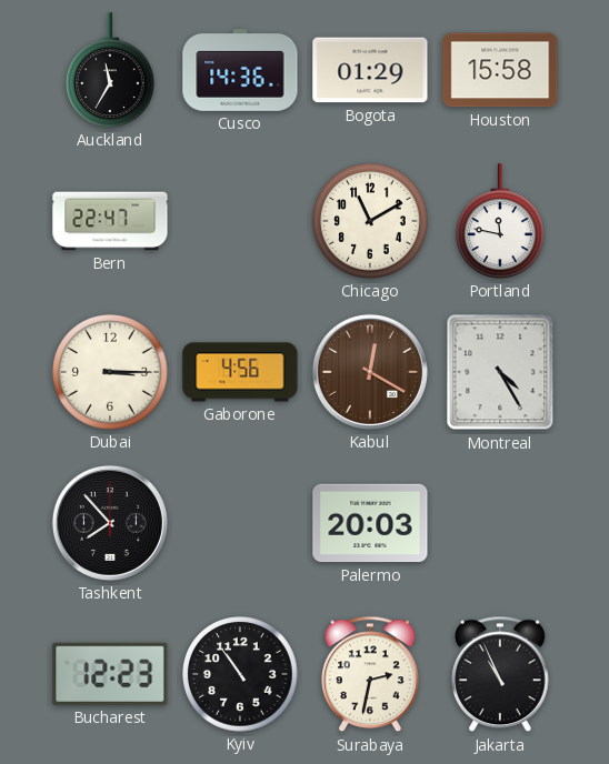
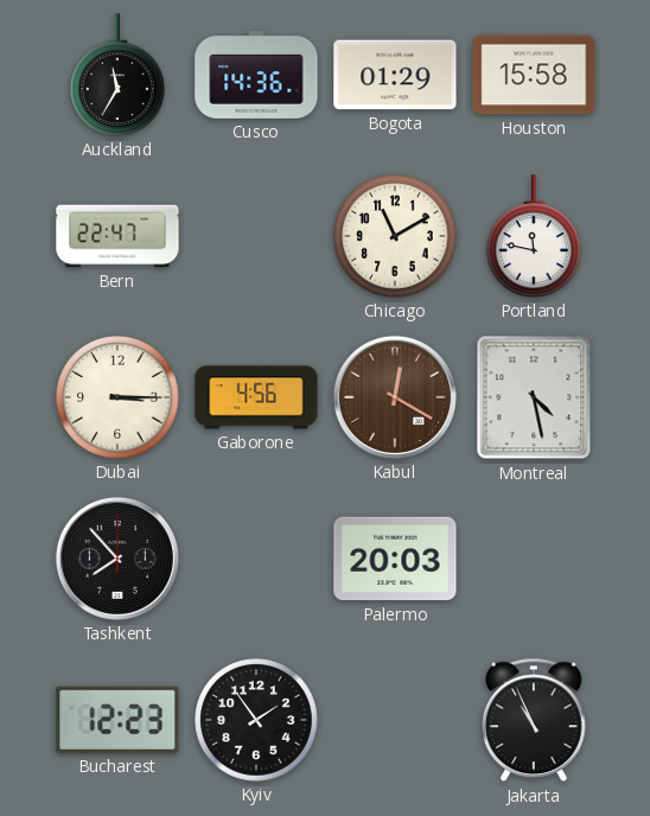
Montreal: 4:25 -> 4:28 (534, 397)
Kyiv: 10:54 -> 1:54 (256, 720)
Surabaya: 2:32 -> none (370, 674)
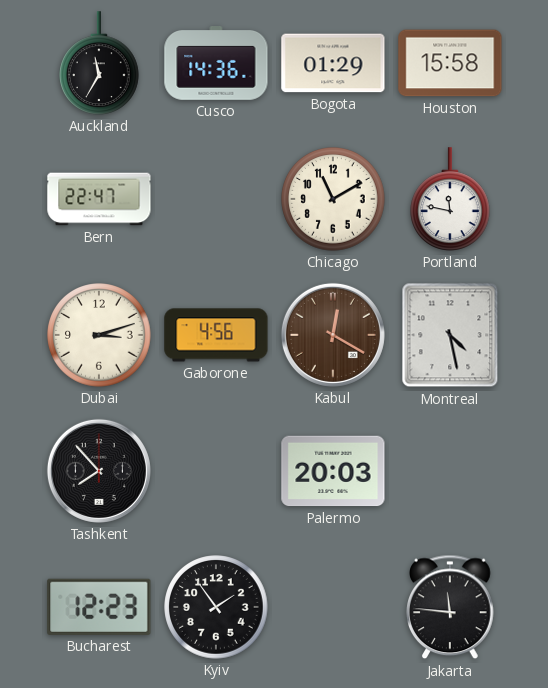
Dubai: 3:15 -> 3:12 (99, 335)
Jakarta: 10:56 -> 11:46 (450, 607)
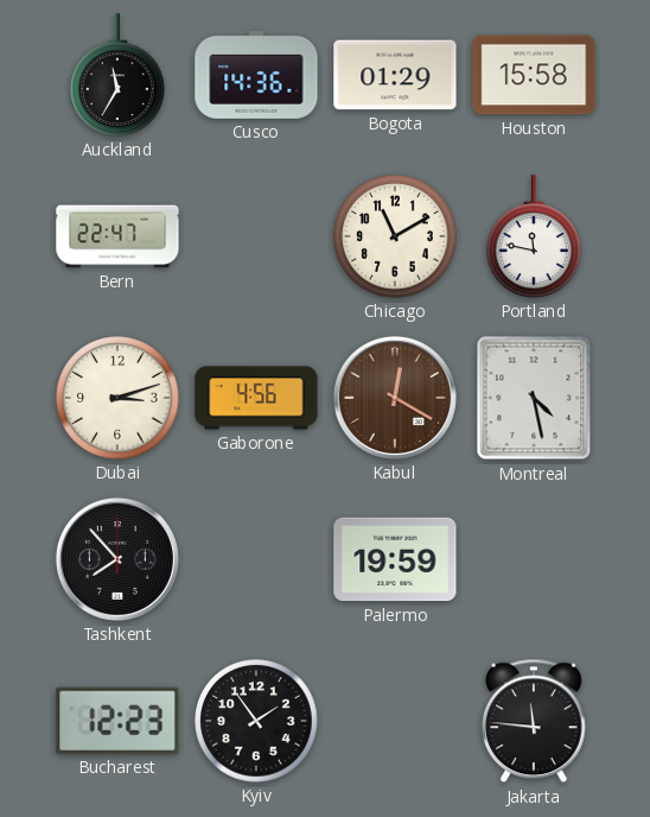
Palermo: 20:03 -> 19:59 (395, 559)
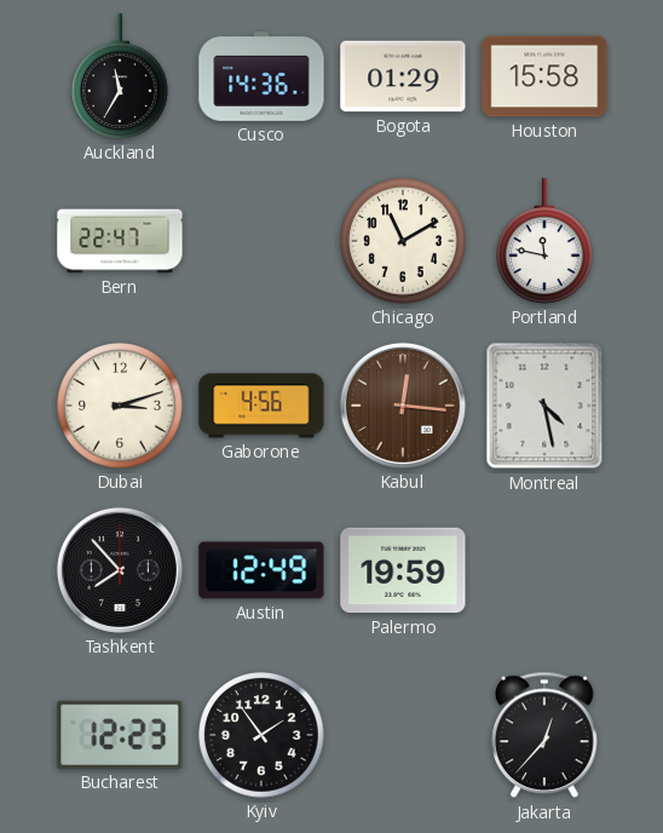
Kabul: 12:20 -> 12:16 (403, 406)
Austin: none -> 12:49 (261, 570)
Jakarta: 11:46 -> 12:37 (544, 735)
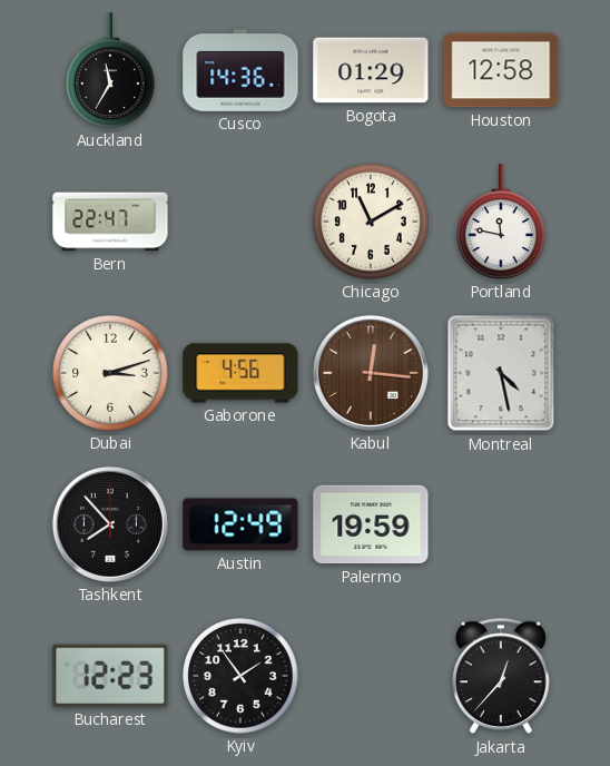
Houston: 15:58 -> 12:58 (501, 70)
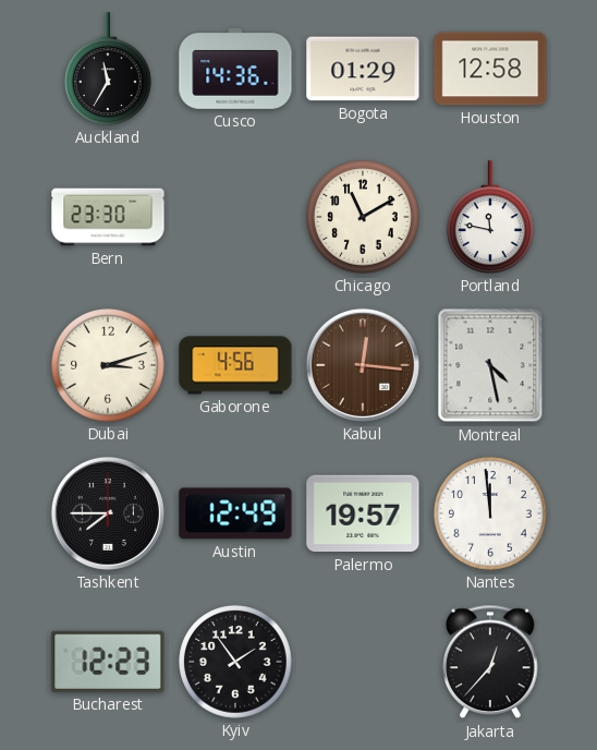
Bern: 22:47 -> 23:30 (108, 217)
Tashkent: 7:53 -> 7:45 (108, 513)
Palermo: 19:59 -> 19:57 (363, 513)
Nantes: none -> 11:59 (490, 513)
